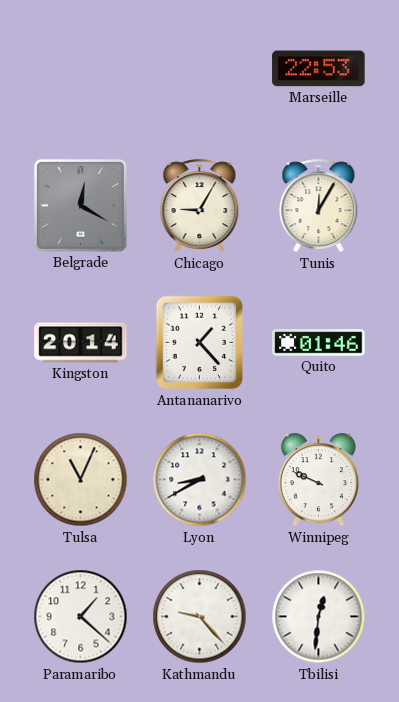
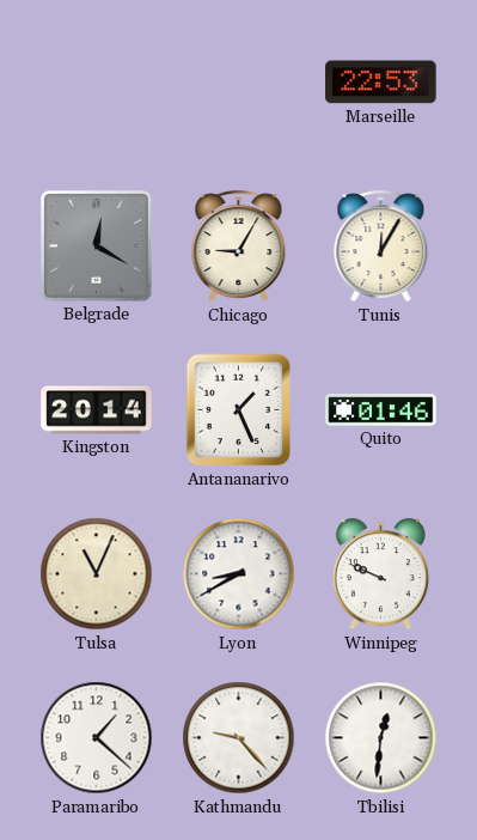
Antananarivo: 1:23 -> 1:26 (239, 410)
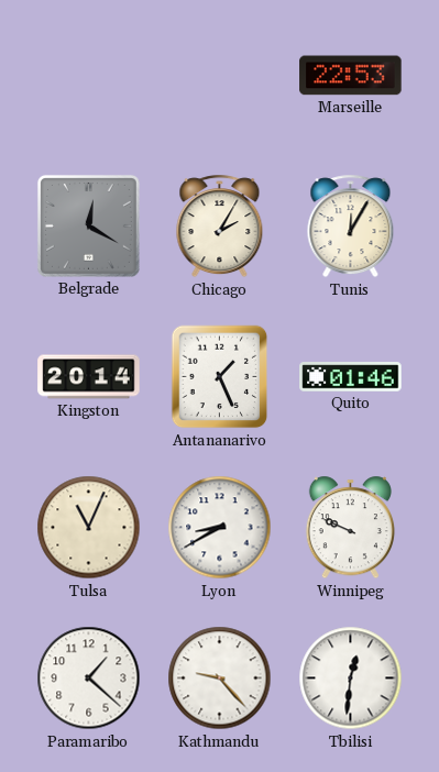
Chicago: 9:05 -> 2:05 (220, 227)
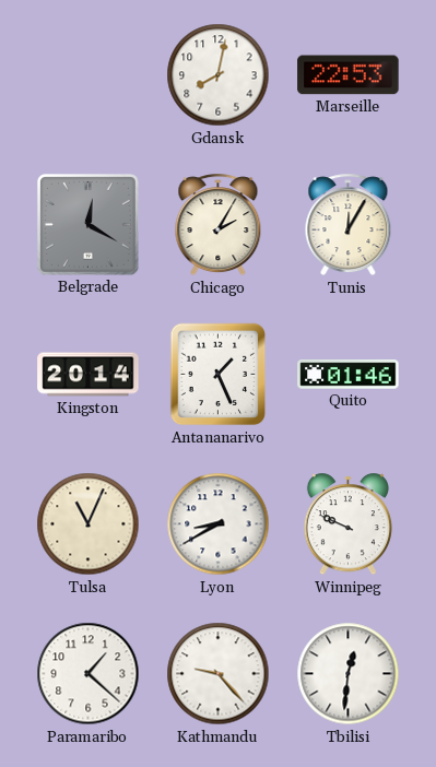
Gdansk: none -> 8:02 (219, 75)
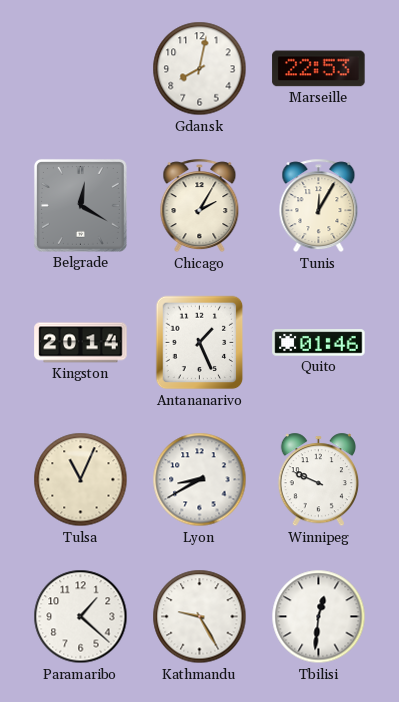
Kathmandu: 9:23 -> 9:25 (200, 617)
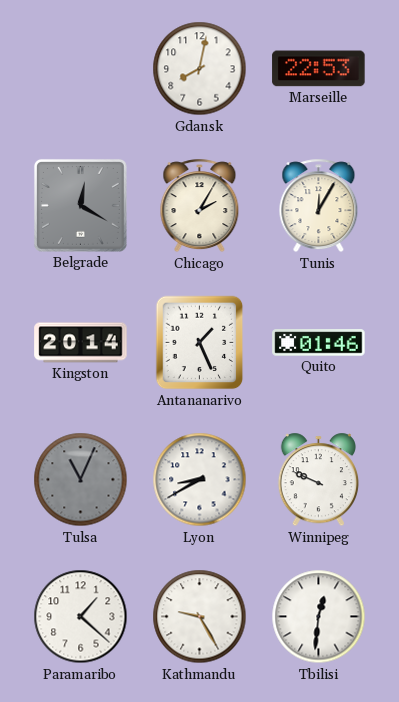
Tulsa dial: cream -> grey (81, 480)
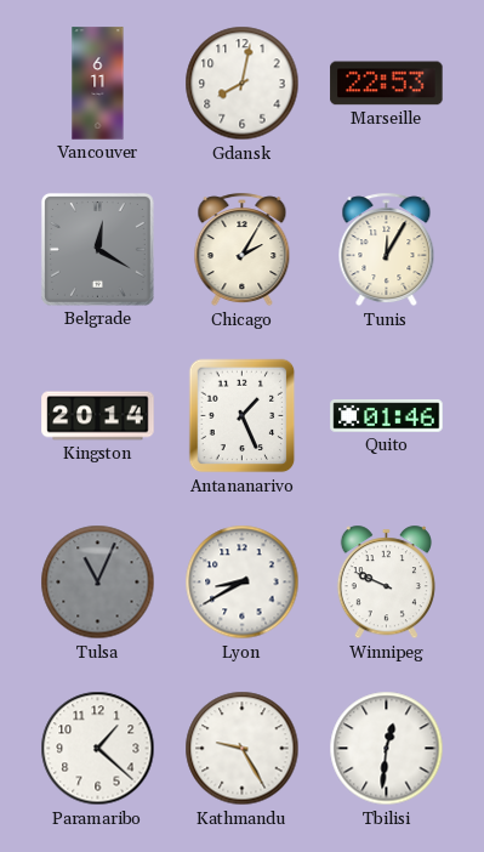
Vancouver: none -> 6:11 (98, 84)
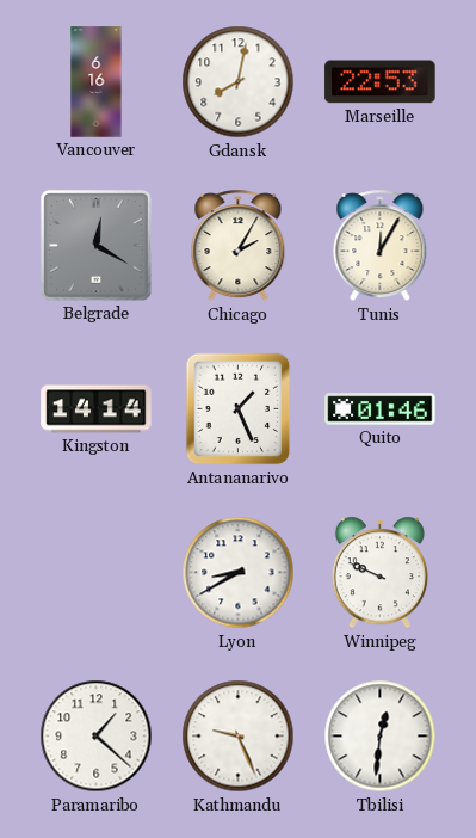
Vancouver: 6:11 -> 6:16 (97, 82)
Kingston: 20:14 -> 14:14 (97, 409)
Tulsa: 11:04 -> none (98, 583)
Kathmandu: 9:25 -> 9:26 (239, 737)
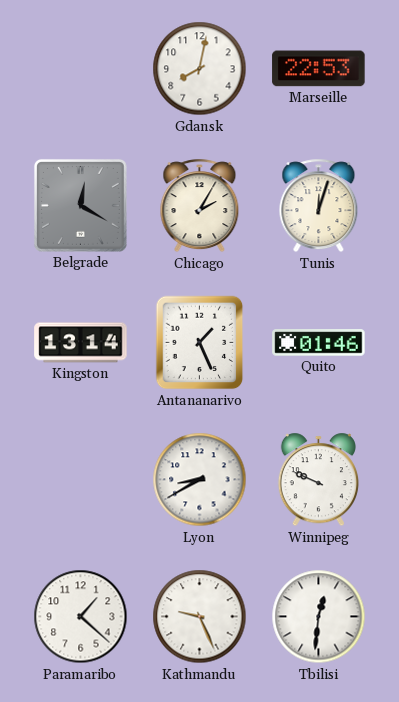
Vancouver: 6:16 -> none (97, 82)
Tunis: 12:05 -> 12:03 (319, 206)
Kingston: 14:14 -> 13:14 (81, 343)
